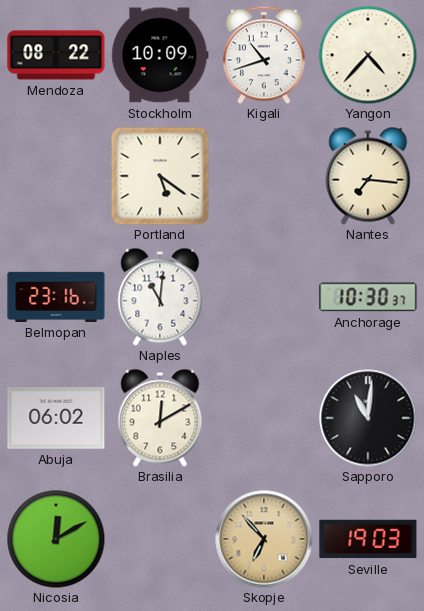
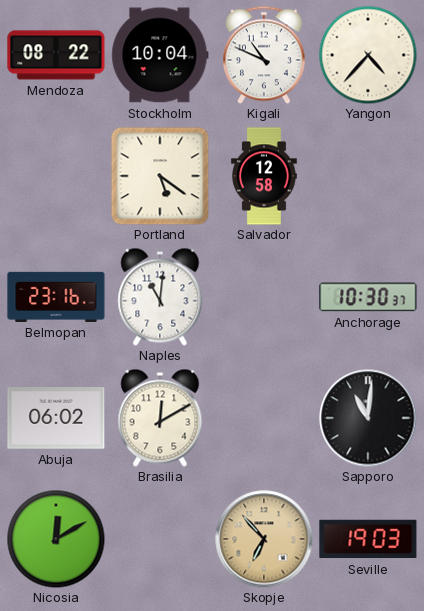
Stockholm: 10:09 -> 10:04 (160, 55)
Kigali: 10:42 -> 10:49 (265, 55)
Salvador: none -> 12:58 (264, 176)
Nantes: 7:16 -> none (368, 176)
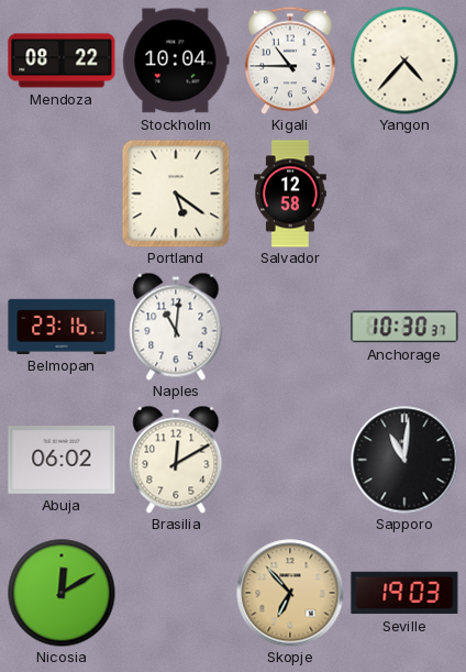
Kigali: 10:49 -> 10:45 (291, 60)
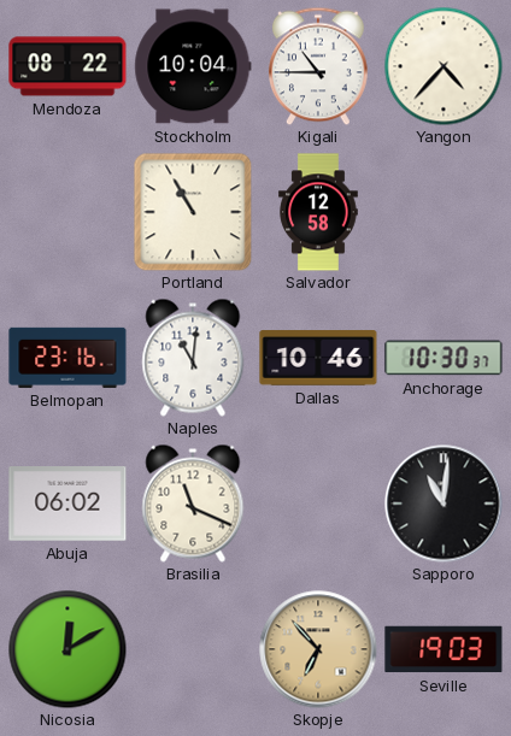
Portland: 5:21 -> 10:55 (193, 212)
Dallas: none -> 10:46 (318, 359)
Brasilia: 12:10 -> 11:19 (193, 504)
